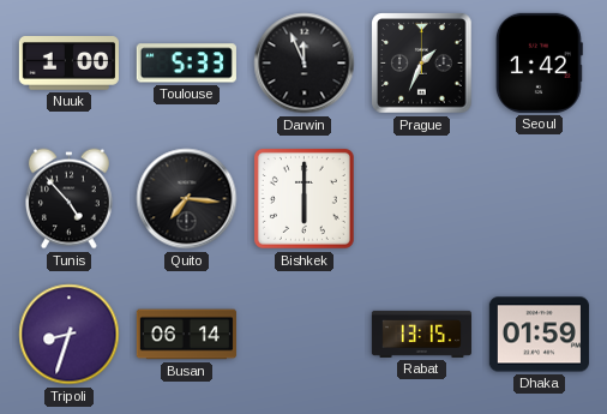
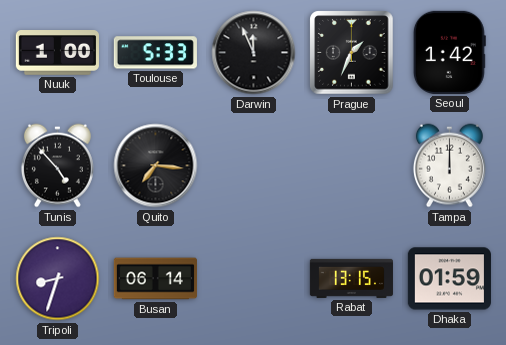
Bishkek: 6:00 -> none (303, 198)
Tampa: none -> 12:00 (449, 166)
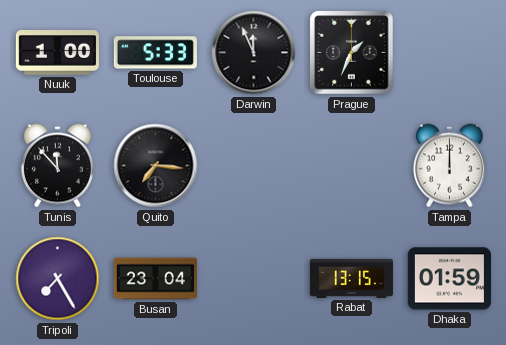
Seoul: 1:42 -> none (449, 52)
Tunis: 4:53 -> 11:53 (57, 166)
Tripoli: 8:33 -> 7:25 (58, 279)
Busan: 06:14 -> 23:04 (155, 279)
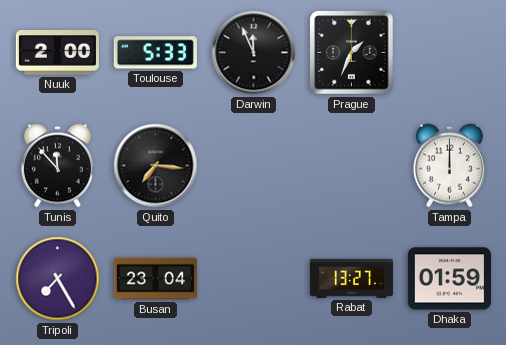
Nuuk: 1:00 -> 2:00 (57, 53)
Rabat: 13:15 -> 13:27 (351, 278)
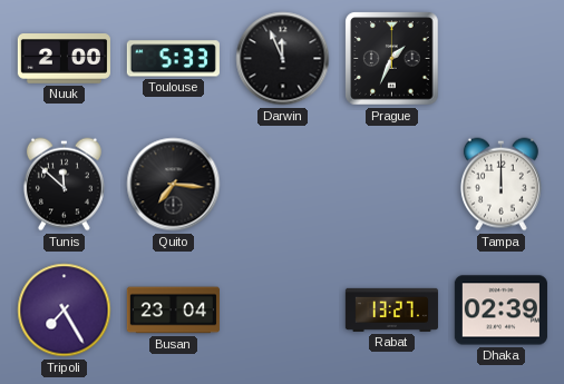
Tunis: 11:53 -> 11:52 (64, 185)
Dhaka: 01:59 -> 02:39 (500, 311)
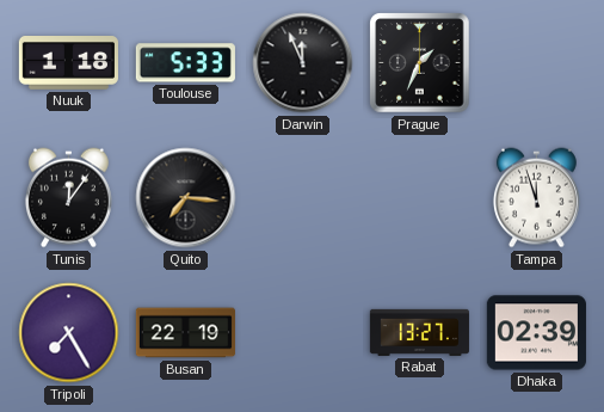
Nuuk: 2:00 -> 1:18 (68, 63)
Tunis: 11:52 -> 12:06 (68, 198)
Tampa: 12:00 -> 11:57 (536, 198)
Busan: 23:04 -> 22:19 (185, 333)
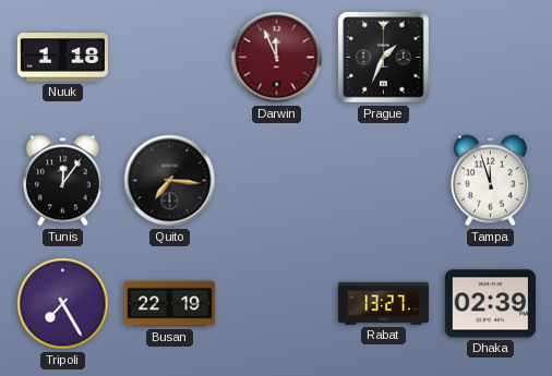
Toulouse: 5:33 -> none (185, 63)
Darwin dial: black -> burgundy (277, 58)
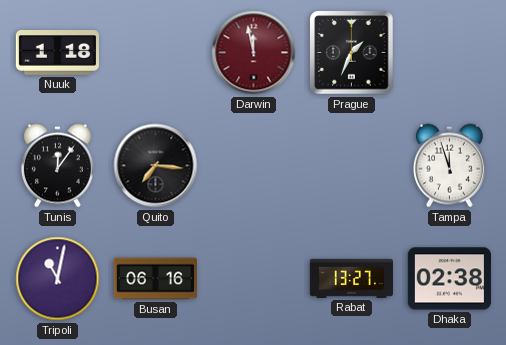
Darwin: 11:56 -> 11:58 (254, 53)
Tripoli: 7:25 -> 11:02 (58, 279)
Busan: 22:19 -> 06:16 (155, 279)
Dhaka: 02:39 -> 02:38 (449, 279)
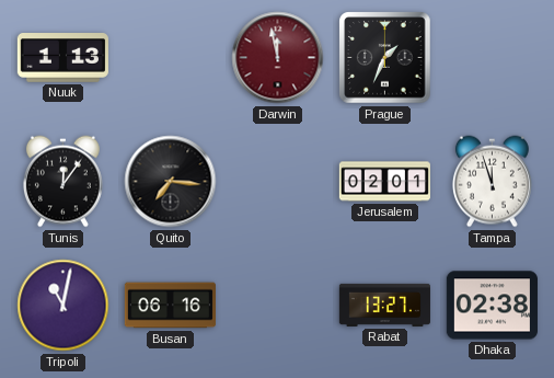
Nuuk: 1:18 -> 1:13 (62, 58)
Jerusalem: none -> 02:01 (384, 182)
